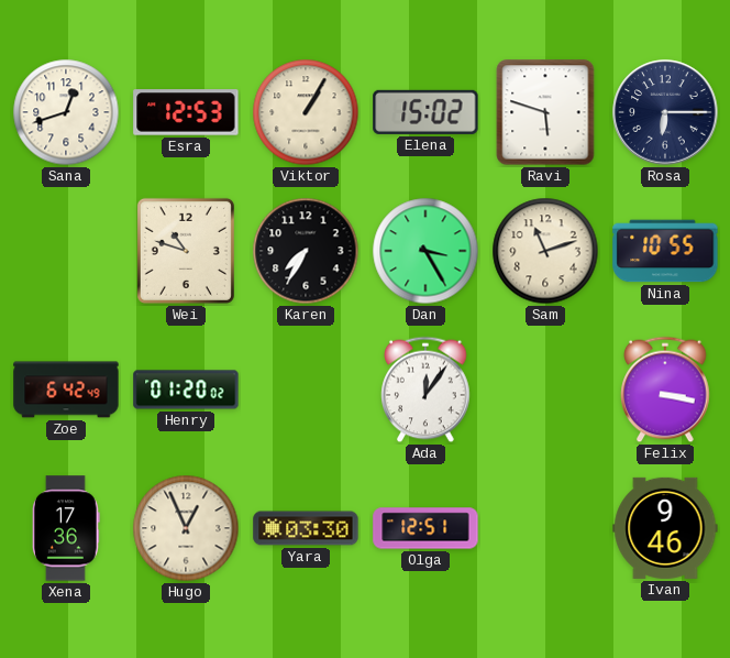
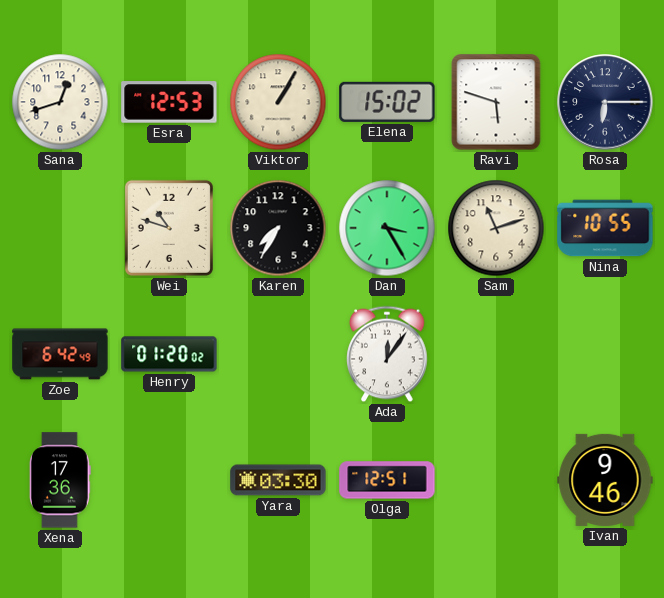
Felix: 3:17 -> none (665, 390)
Hugo: 12:56 -> none (186, 528)
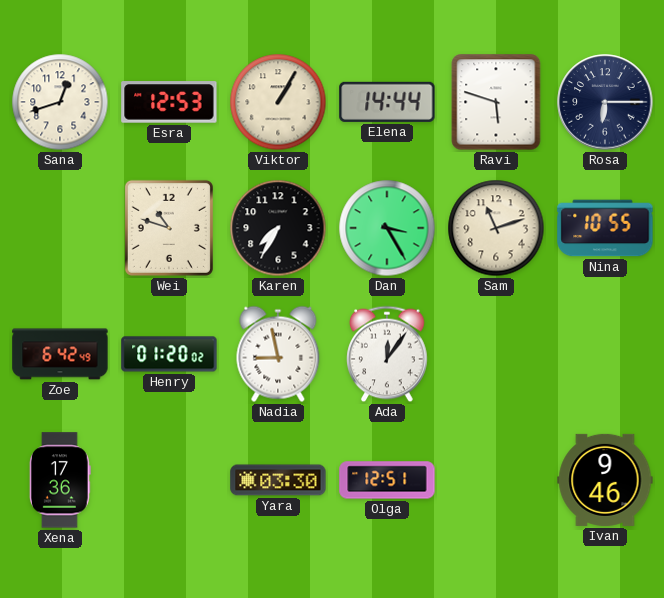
Elena: 15:02 -> 14:44 (387, 102)
Nadia: none -> 8:58 (278, 354)
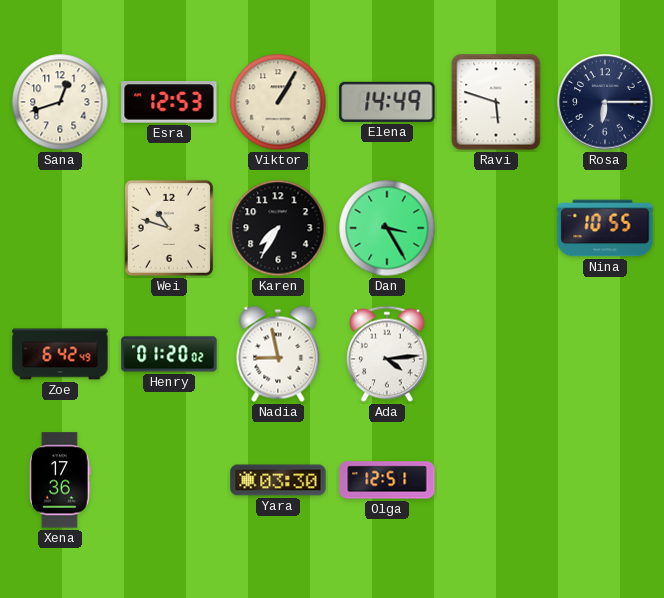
Elena: 14:44 -> 14:49 (387, 102)
Sam: 11:12 -> none (496, 228)
Ada: 12:06 -> 4:14 (387, 354)
Ivan: 9:46 -> none (605, 480)
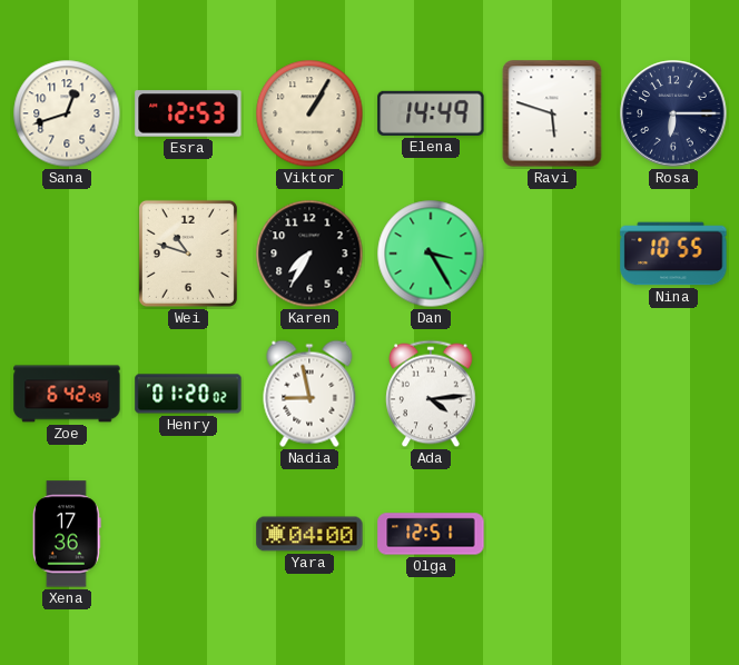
Yara: 03:30 -> 04:00 (309, 534)
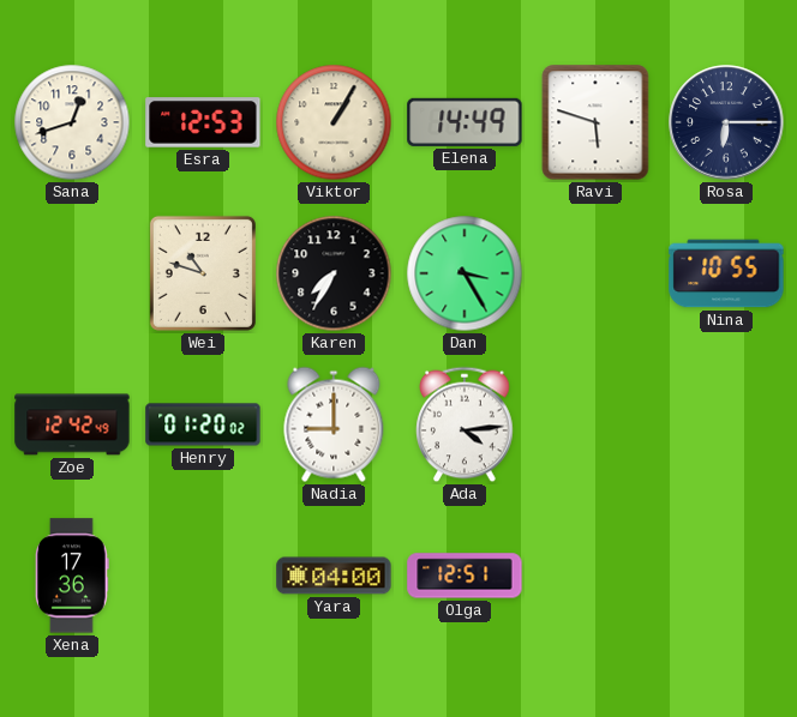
Zoe: 6:42 -> 12:42 (72, 424)
Nadia: 8:58 -> 9:00 (334, 424)
